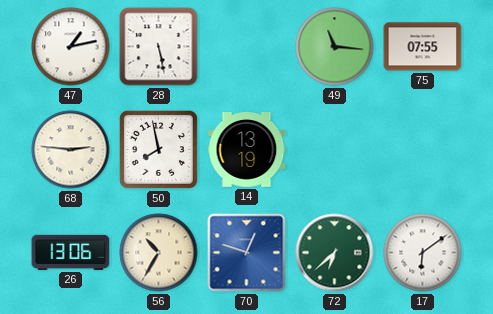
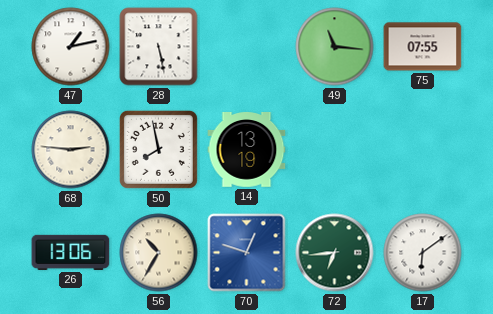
72: 6:38 -> 6:44 (335, 253)
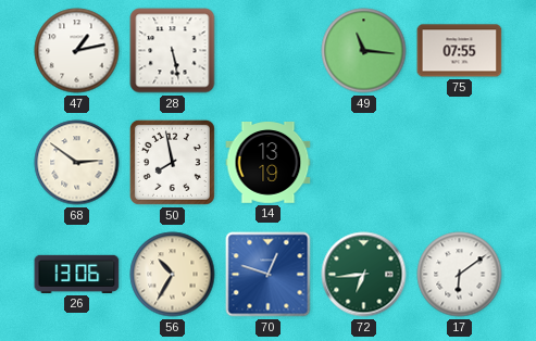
68: 2:46 -> 2:51 (77, 163)
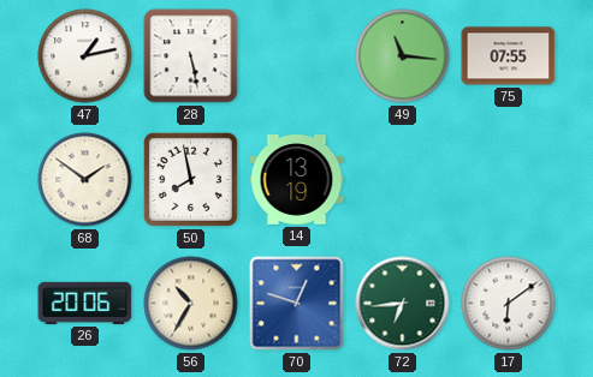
68: 2:51 -> 1:51 (85, 180)
26: 13:06 -> 20:06 (85, 303)
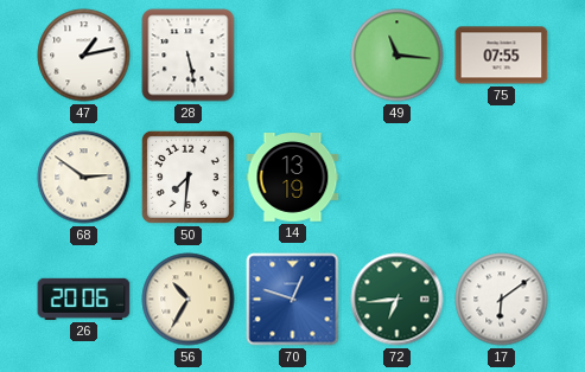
68: 1:51 -> 2:51 (84, 178)
50: 7:58 -> 7:31 (187, 177)
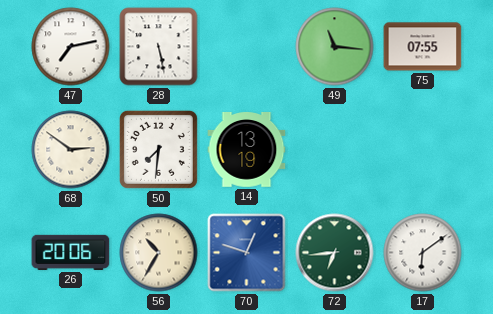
47: 1:13 -> 7:13 (71, 47)
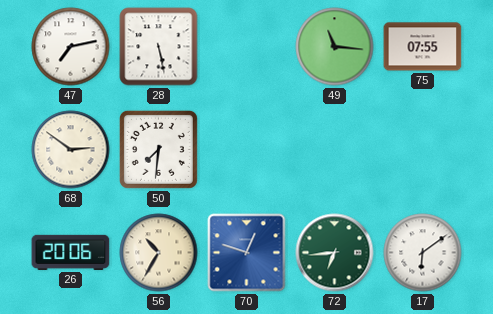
14: 13:19 -> none (247, 150)
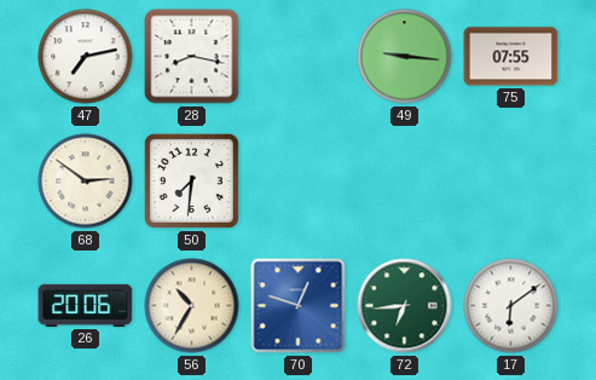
28: 5:28 -> 8:17 (192, 57)
49: 11:16 -> 9:16 (405, 57)
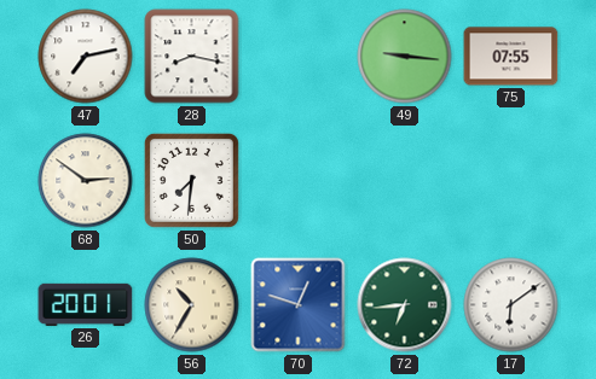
26: 20:06 -> 20:01 (86, 304)
